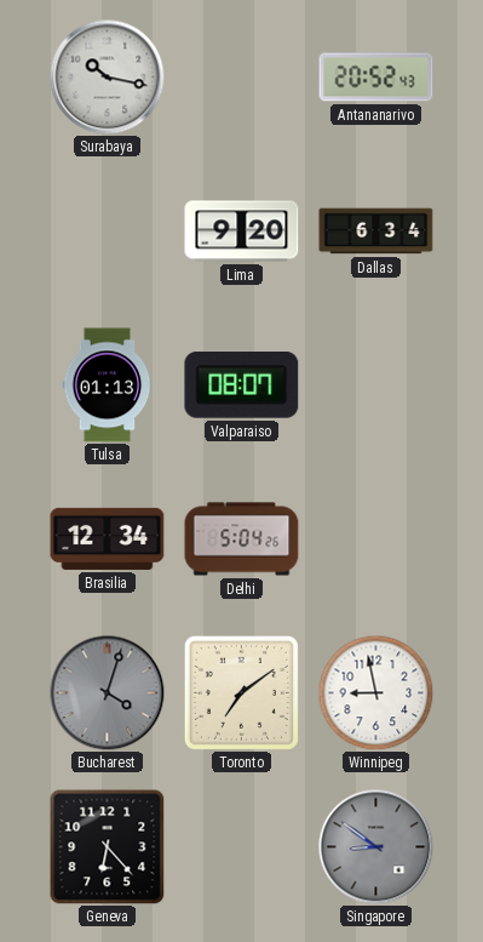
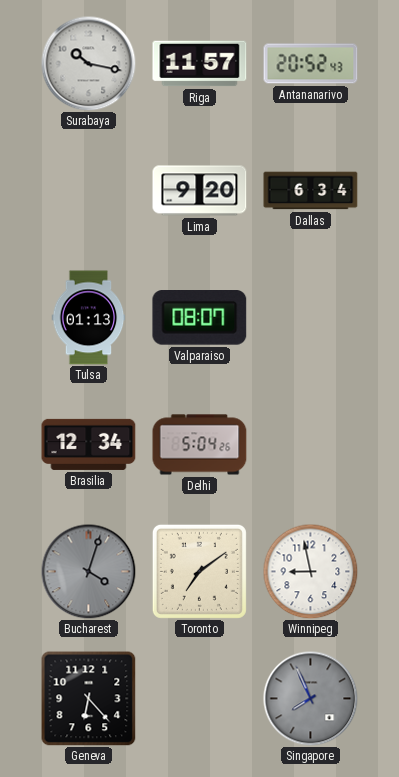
Riga: none -> 11:57 (200, 64)
Singapore: 8:51 -> 7:56 (310, 698)
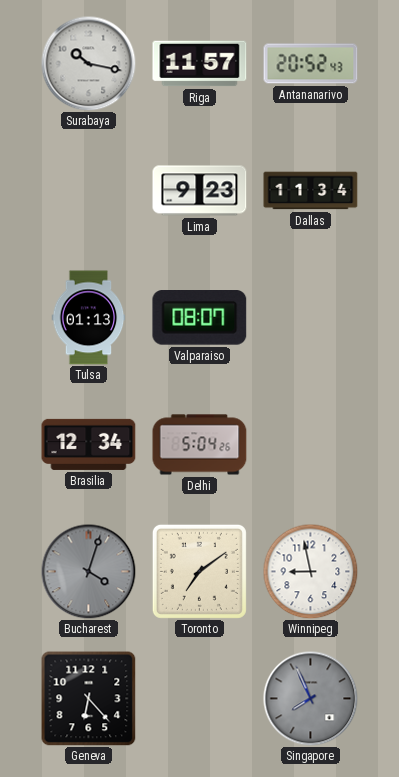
Lima: 9:20 -> 9:23 (200, 191)
Dallas: 6:34 -> 11:34 (311, 191)
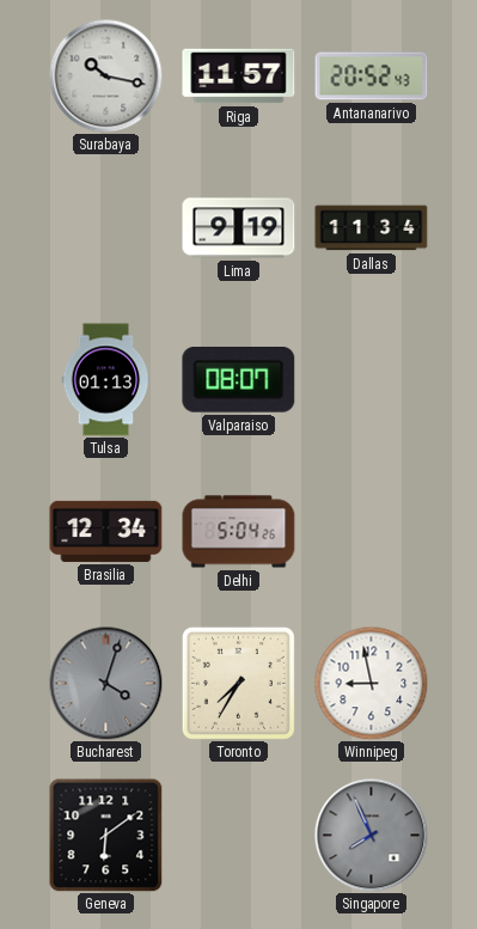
Lima: 9:23 -> 9:19 (239, 228)
Toronto: 7:09 -> 7:35 (238, 683)
Geneva: 6:23 -> 6:09 (105, 835)
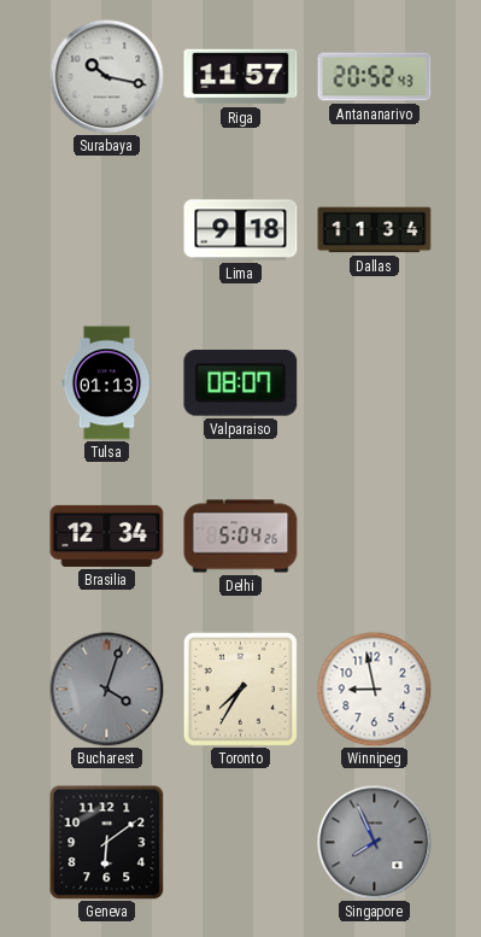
Lima: 9:19 -> 9:18 (241, 230)
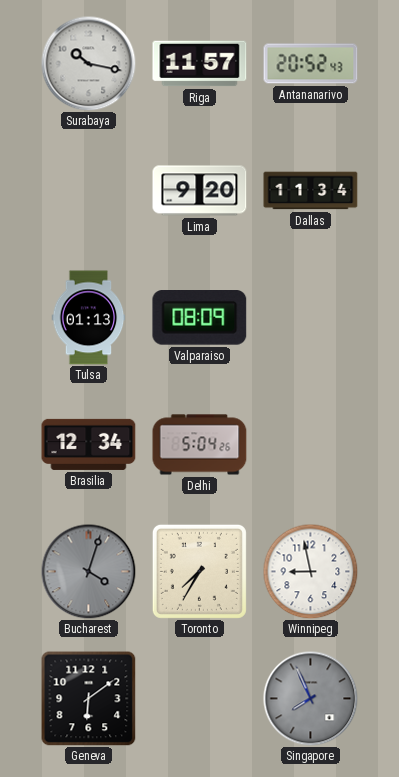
Lima: 9:18 -> 9:20 (200, 191)
Valparaiso: 08:07 -> 08:09 (200, 318)
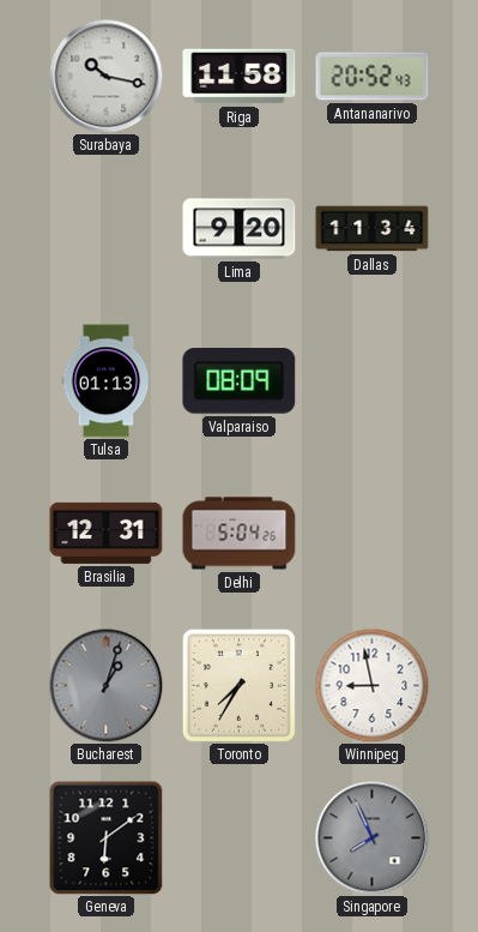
Riga: 11:57 -> 11:58 (240, 77)
Brasilia: 12:34 -> 12:31 (107, 533)
Bucharest: 4:03 -> 1:03 (105, 685)
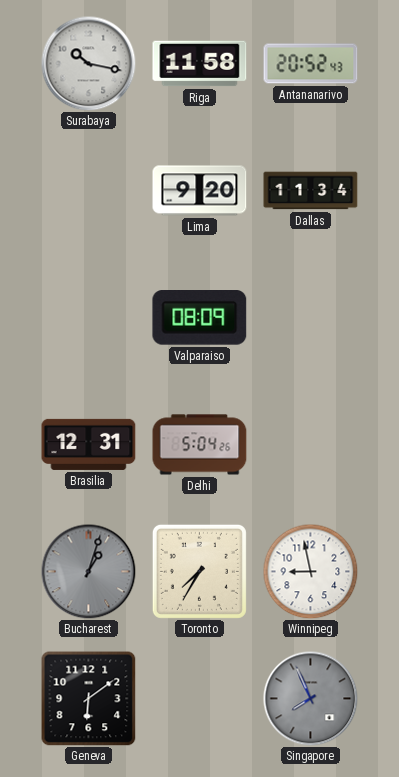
Tulsa: 01:13 -> none (107, 381)
